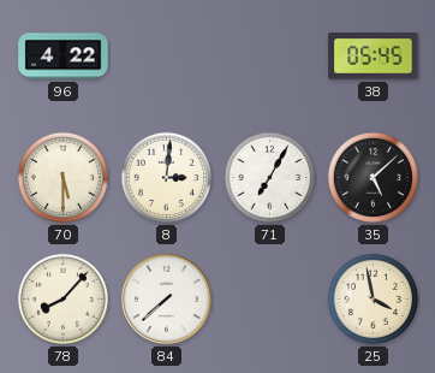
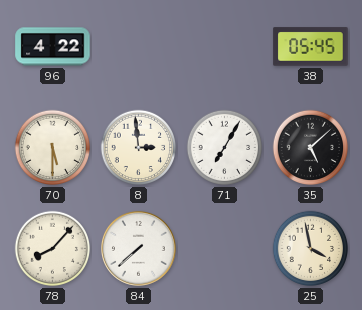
8: 3:01 -> 2:59 (139, 148)
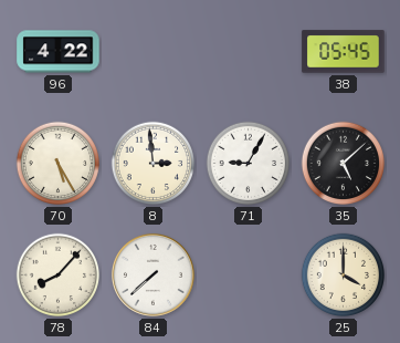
70: 5:30 -> 5:25 (59, 164)
71: 7:05 -> 9:05 (249, 164)
25: 3:58 -> 4:00 (344, 276)
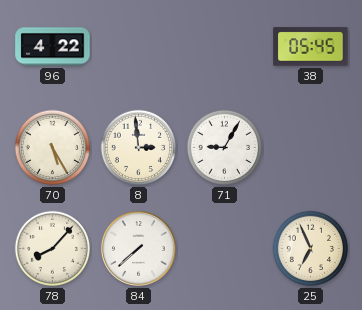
35: 5:08 -> none (344, 164)
25: 4:00 -> 6:56 (311, 249)
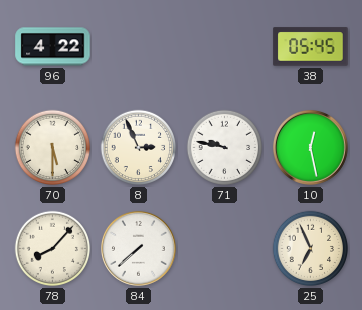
70: 5:25 -> 5:30 (53, 148)
8: 2:59 -> 2:56 (139, 148)
71: 9:05 -> 9:47 (225, 148)
10: none -> 12:28 (310, 147)
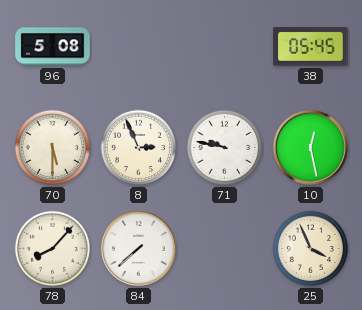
96: 4:22 -> 5:08 (53, 47)
25: 6:56 -> 3:56 (311, 249)
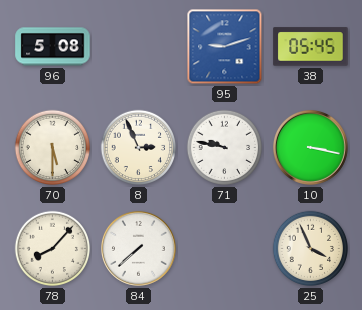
95: none -> 9:12 (225, 47)
10: 12:28 -> 3:17 (310, 147)
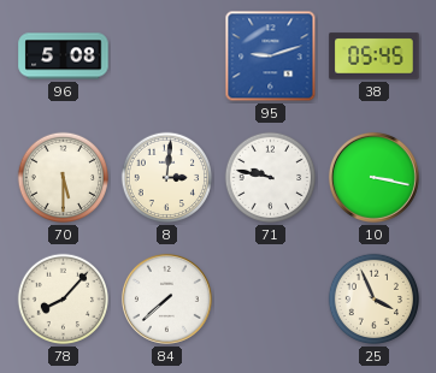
8: 2:56 -> 3:01 (167, 178)
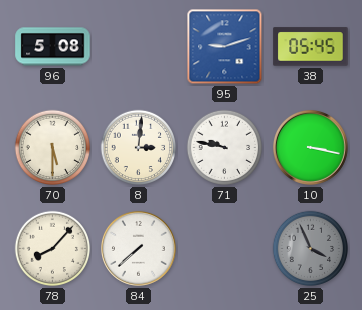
25 dial: cream -> grey (311, 249)
